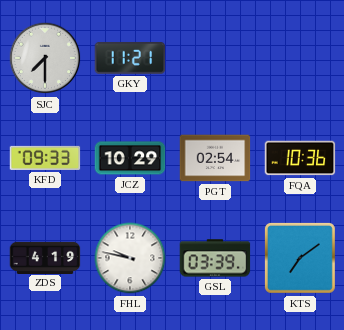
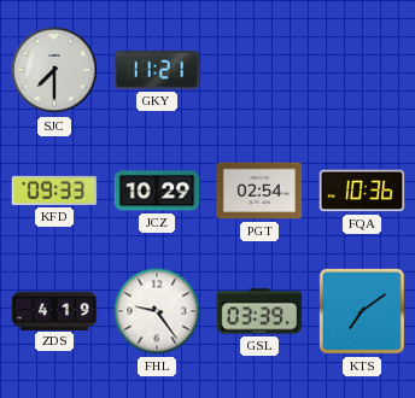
FHL: 9:47 -> 9:24 (157, 311)
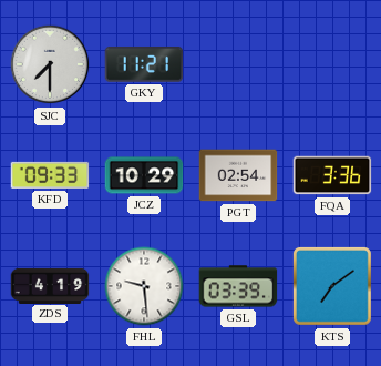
FQA: 10:36 -> 3:36 (332, 175)
FHL: 9:24 -> 9:29 (144, 286)
